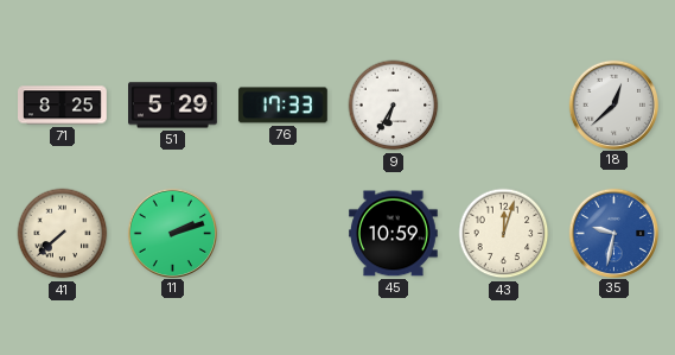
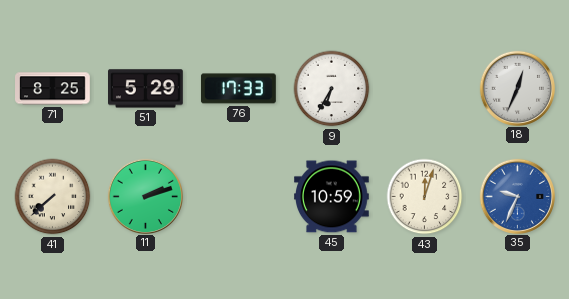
18: 12:38 -> 12:34 (517, 88)
35: 9:32 -> 9:34 (517, 196)
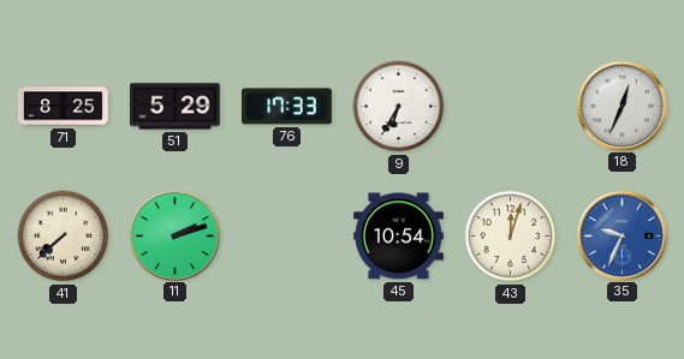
45: 10:59 -> 10:54 (399, 237)
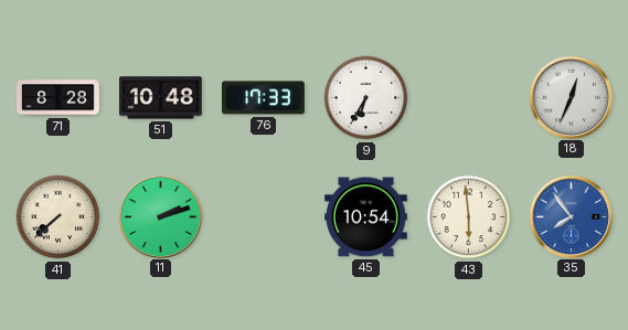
71: 8:25 -> 8:28 (58, 98)
51: 5:29 -> 10:48 (161, 98)
43: 12:03 -> 5:59 (469, 217)
35: 9:34 -> 7:54 (571, 216)
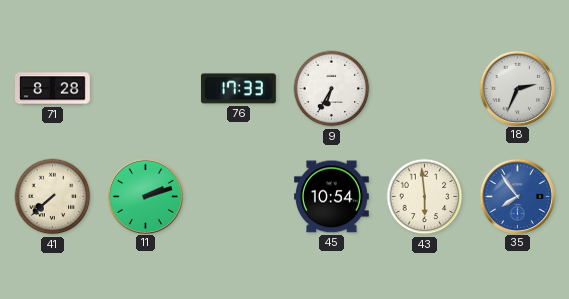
51: 10:48 -> none (161, 98)
18: 12:34 -> 2:34 (517, 88)
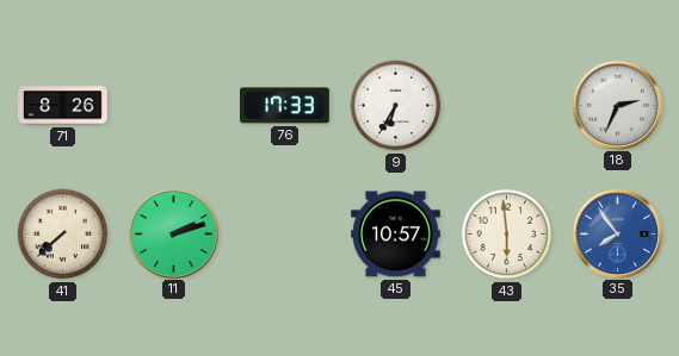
71: 8:28 -> 8:26 (63, 106)
45: 10:54 -> 10:57 (396, 235)
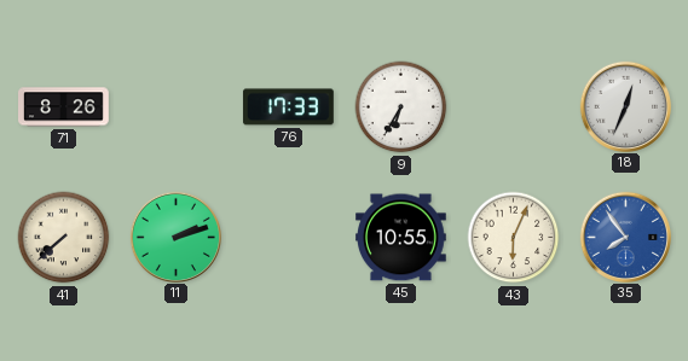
18: 2:34 -> 12:34 (625, 106)
45: 10:57 -> 10:55 (401, 238)
43: 5:59 -> 6:04 (514, 238)
